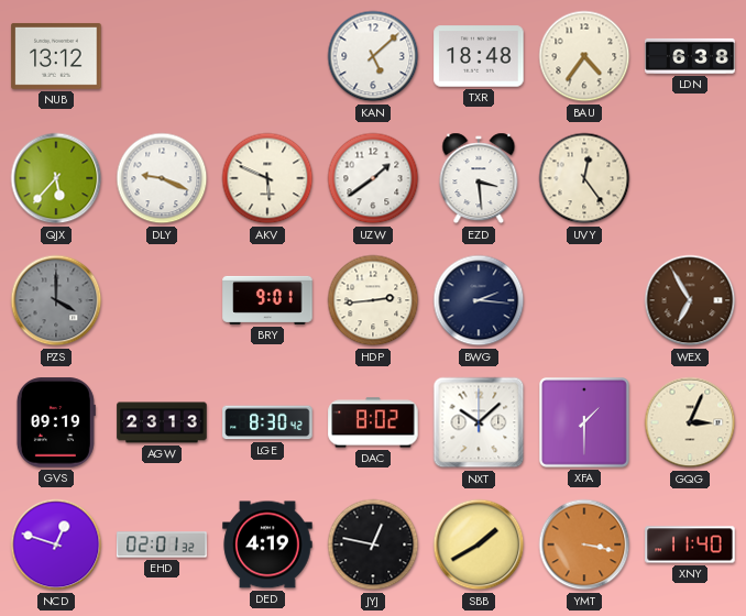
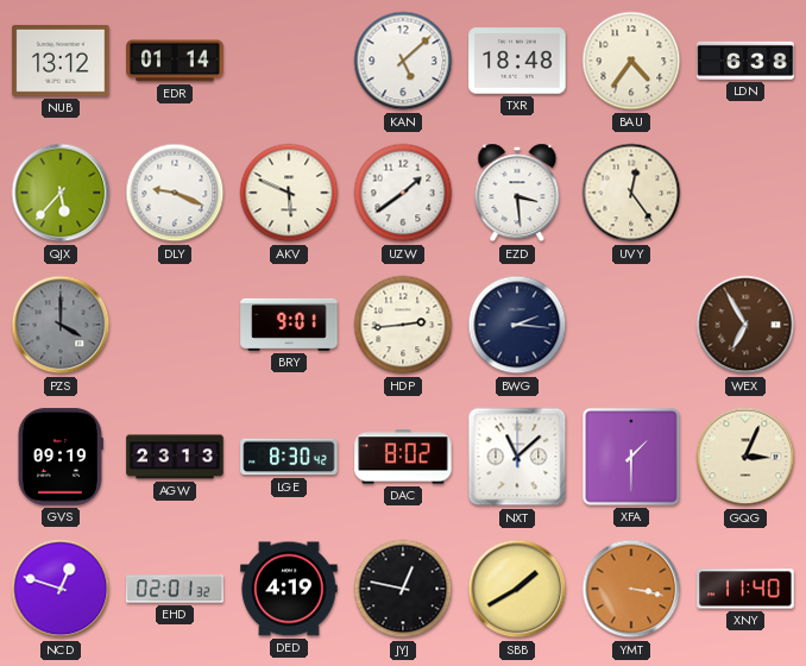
EDR: none -> 01:14 (175, 61)
NXT: 10:08 -> 11:08 (517, 457)
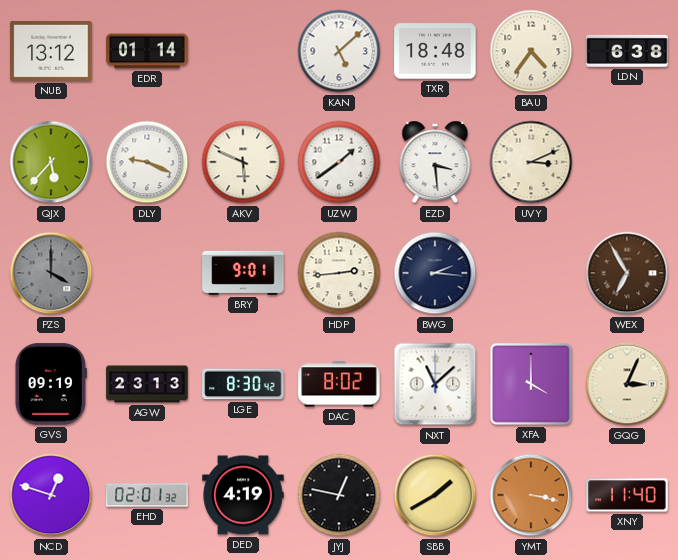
UVY: 12:24 -> 3:11 (531, 162)
XFA: 1:30 -> 4:00 (532, 385)
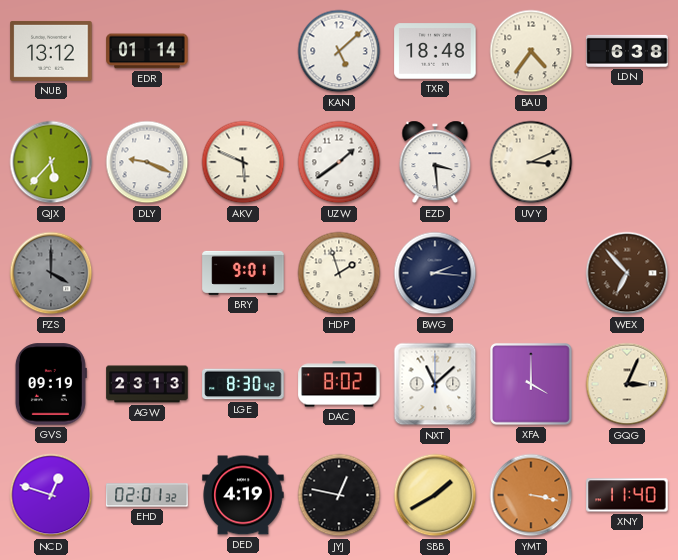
HDP: 2:44 -> 1:57 (339, 273)
WEX: 6:55 -> 6:53 (627, 273)
